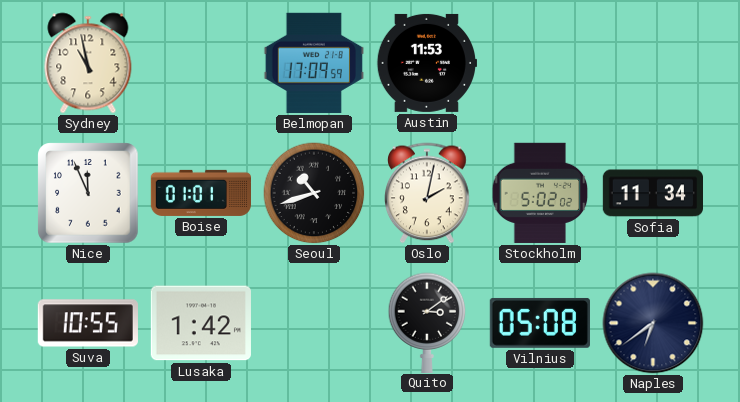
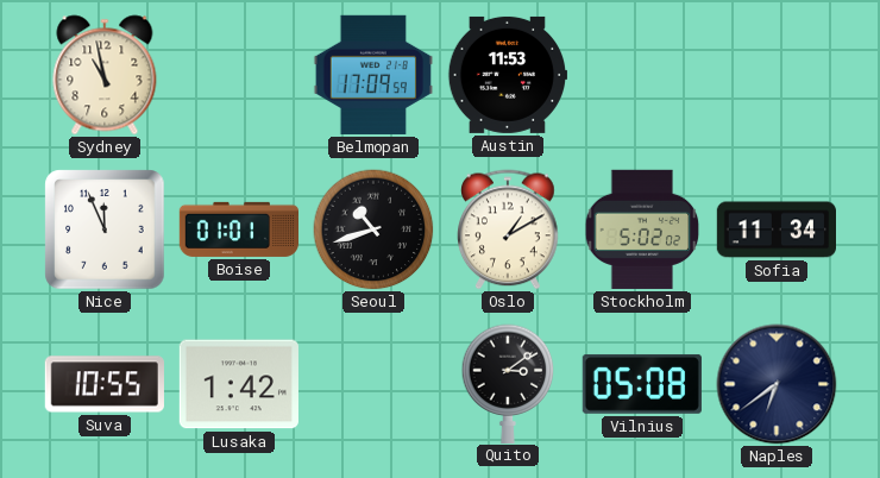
Oslo: 2:02 -> 1:10 (509, 229)
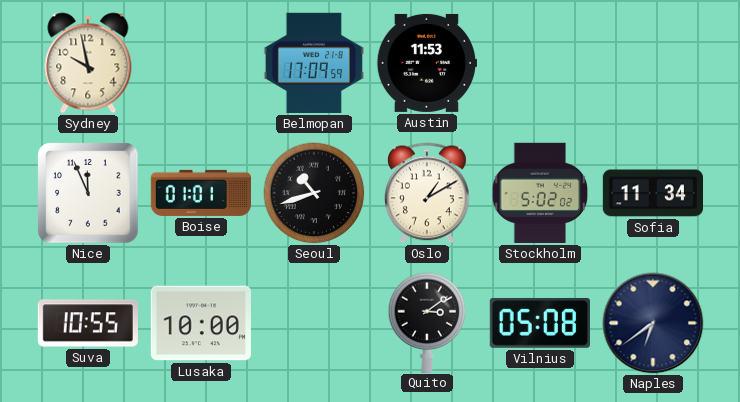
Sydney: 10:58 -> 9:58 (88, 63)
Lusaka: 1:42 -> 10:00 (201, 323)
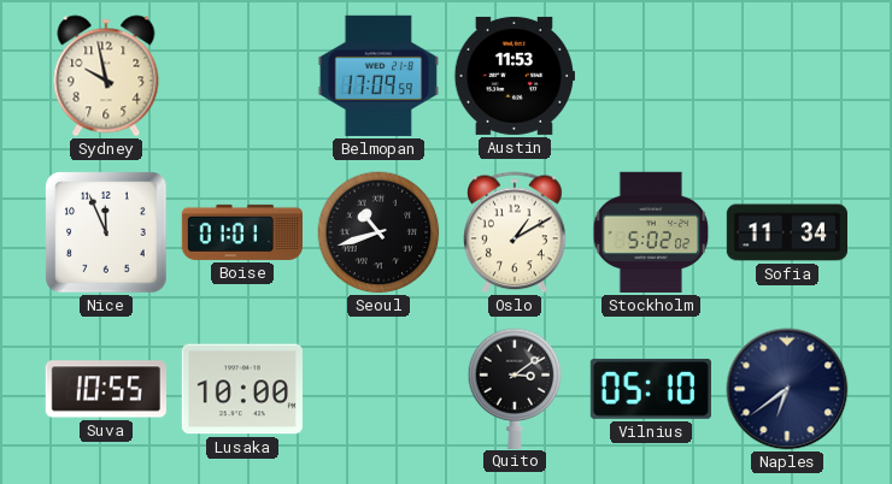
Vilnius: 05:08 -> 05:10 (651, 389)
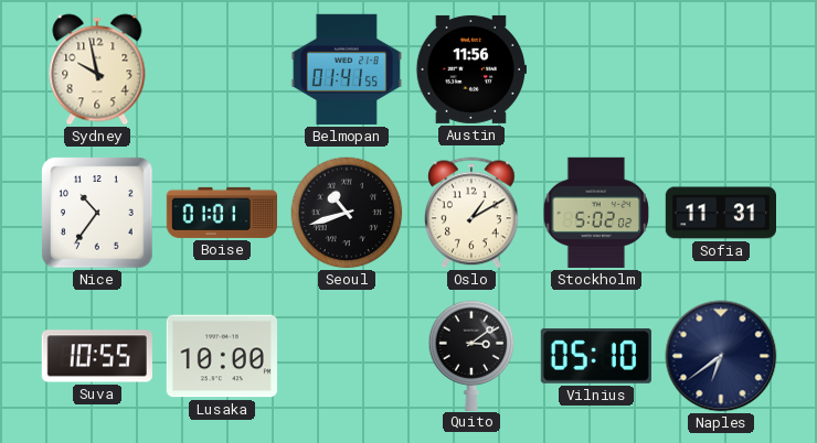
Belmopan: 17:09 -> 01:41 (347, 69)
Austin: 11:53 -> 11:56 (470, 69)
Nice: 11:56 -> 10:36 (97, 213)
Sofia: 11:34 -> 11:31 (720, 213)
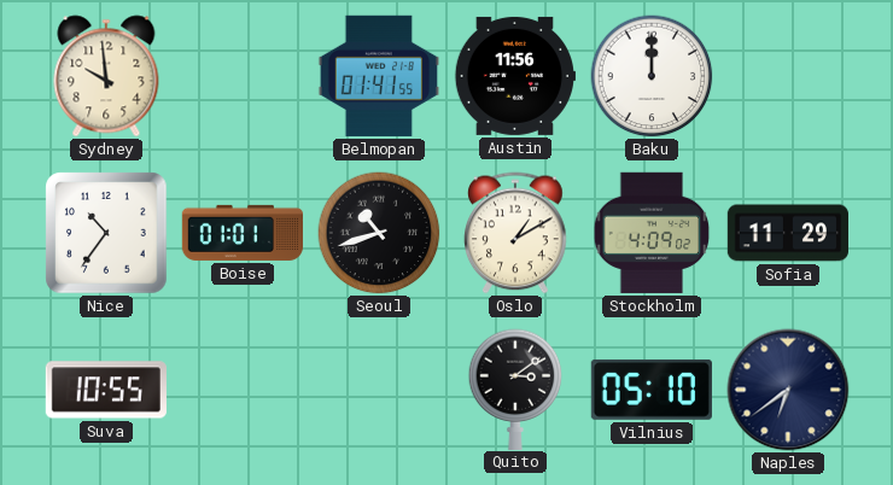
Sydney: 9:58 -> 9:59 (106, 76)
Baku: none -> 12:00 (652, 76)
Stockholm: 5:02 -> 4:09 (652, 233)
Sofia: 11:31 -> 11:29 (787, 233)
Lusaka: 10:00 -> none (222, 356)
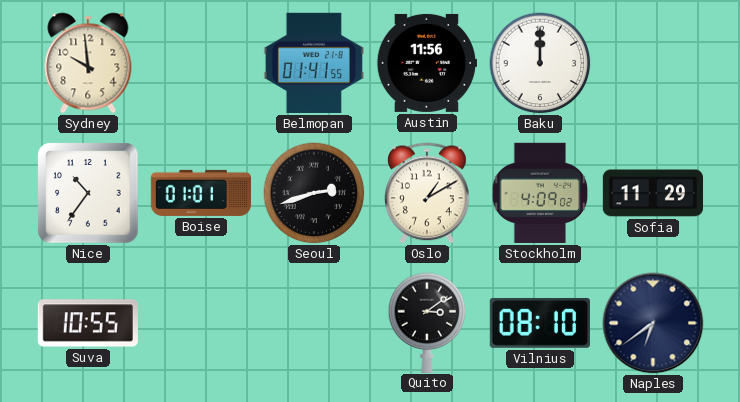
Seoul: 10:42 -> 2:42 (314, 193)
Vilnius: 05:10 -> 08:10 (540, 323)
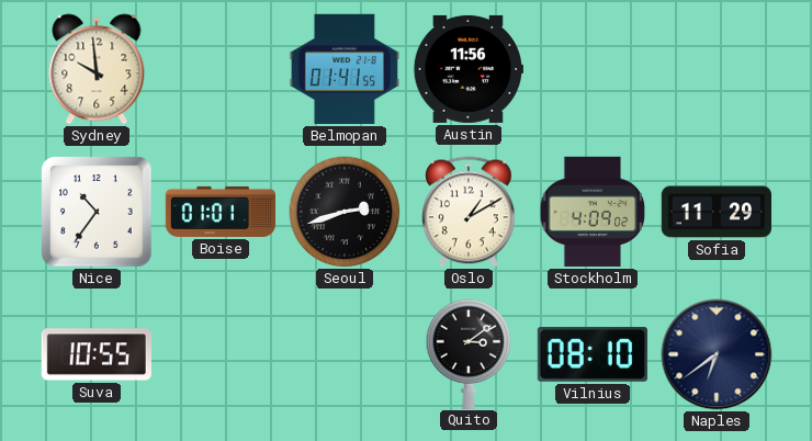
Baku: 12:00 -> none (540, 63)
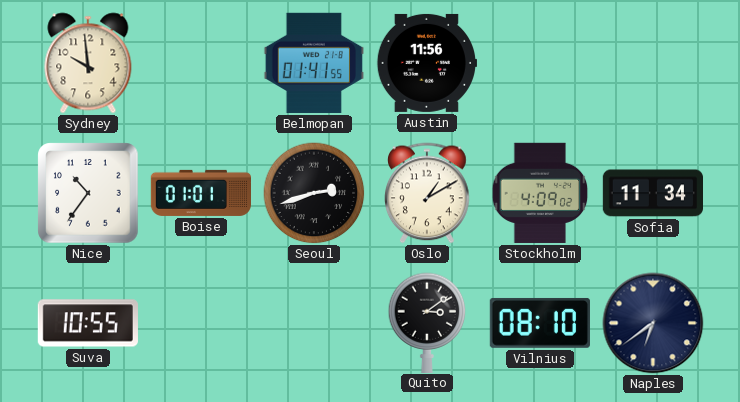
Sofia: 11:29 -> 11:34 (652, 193)
